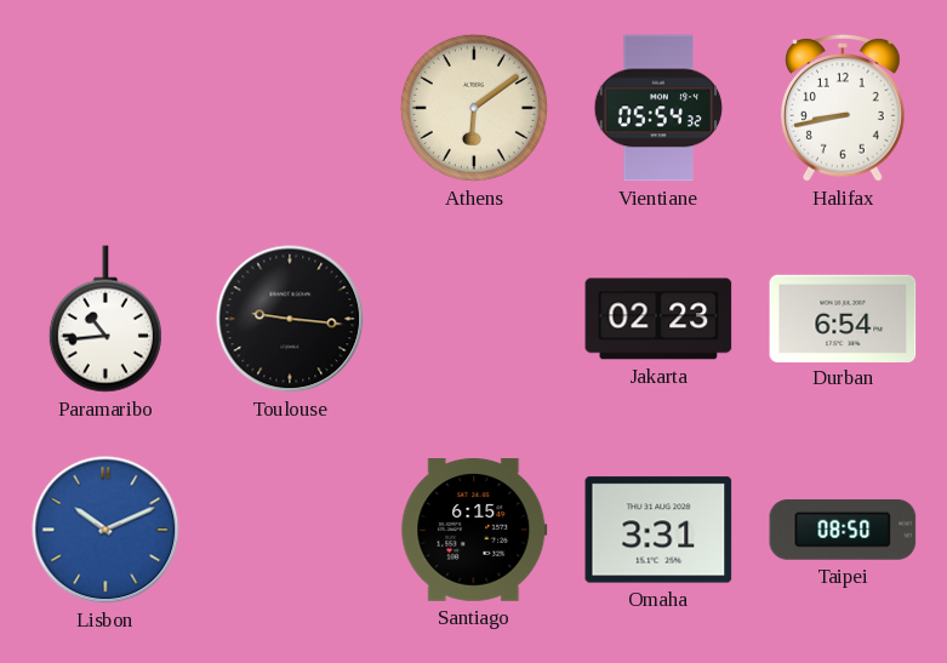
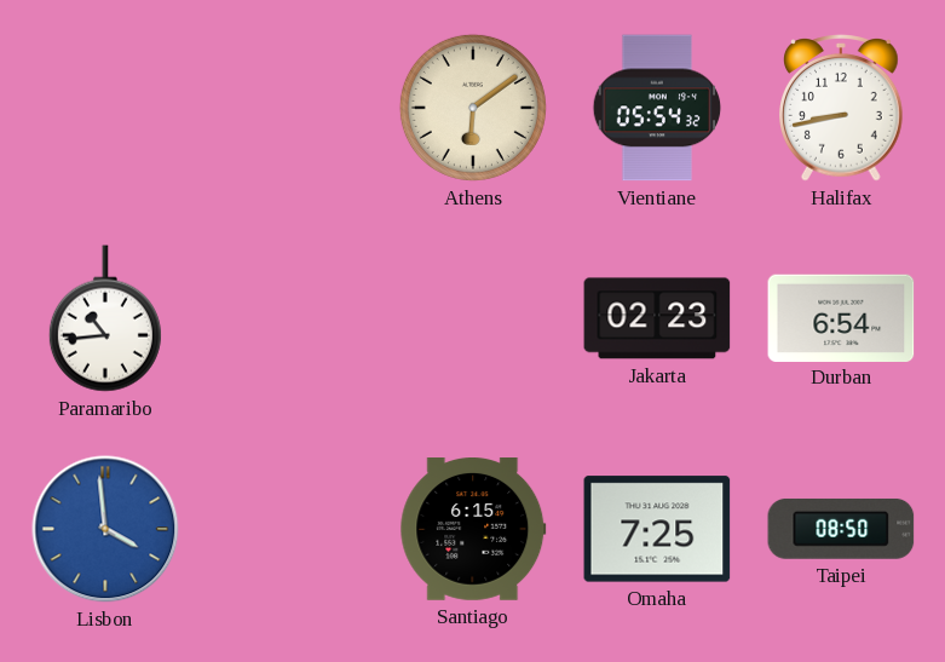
Toulouse: 9:16 -> none (290, 319)
Lisbon: 10:11 -> 3:59 (105, 529)
Omaha: 3:31 -> 7:25 (657, 529)
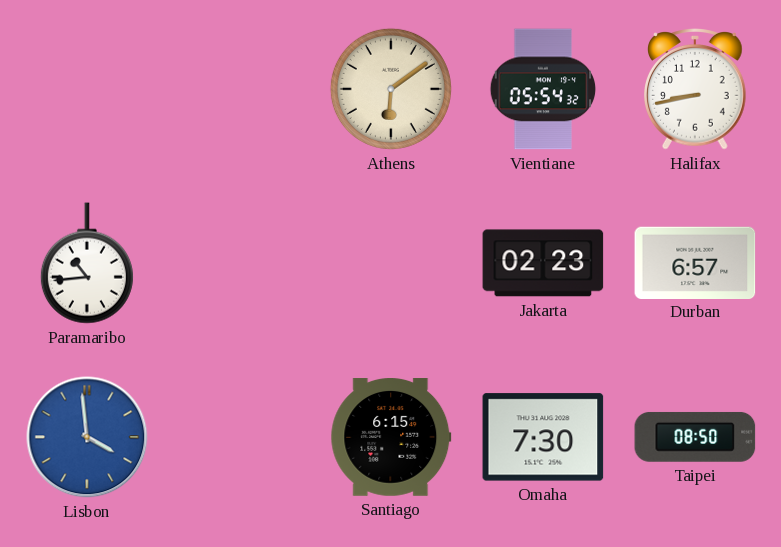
Durban: 6:54 -> 6:57 (695, 262)
Omaha: 7:25 -> 7:30 (543, 437)
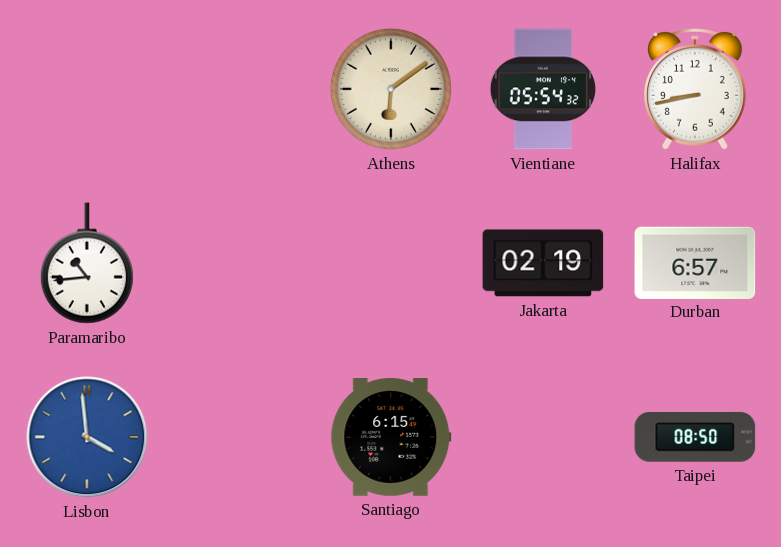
Jakarta: 02:23 -> 02:19 (543, 263)
Omaha: 7:30 -> none (543, 437)
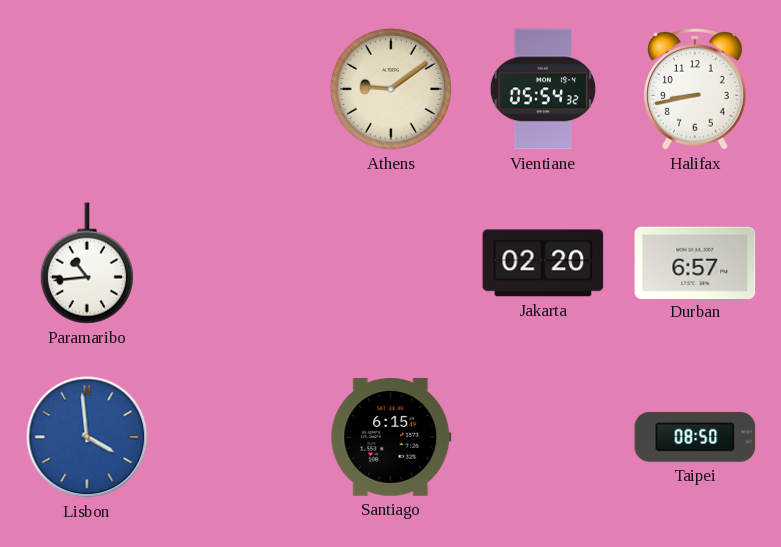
Athens: 6:09 -> 9:09 (391, 89)
Jakarta: 02:19 -> 02:20 (543, 263)
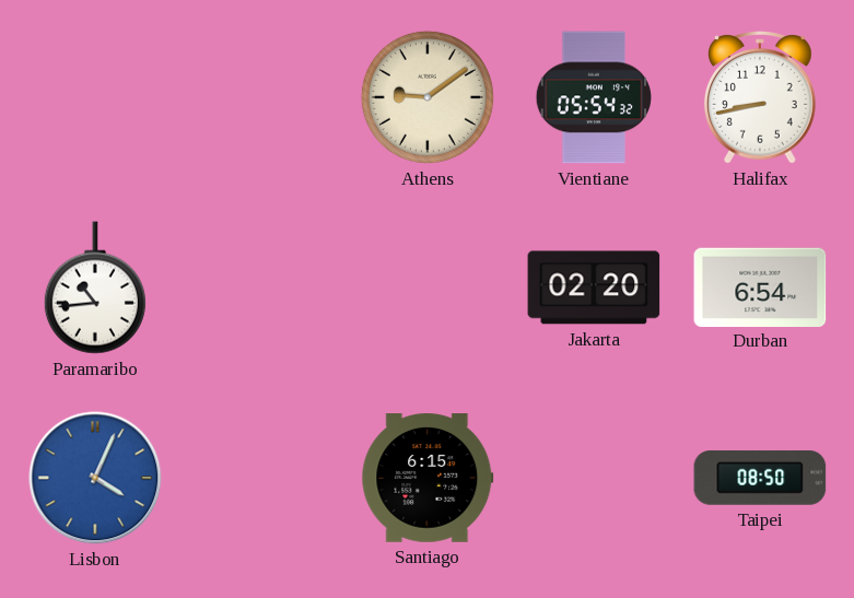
Durban: 6:57 -> 6:54 (760, 286)
Lisbon: 3:59 -> 4:04 (95, 478)
